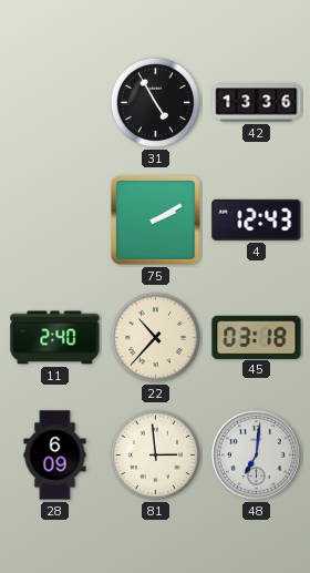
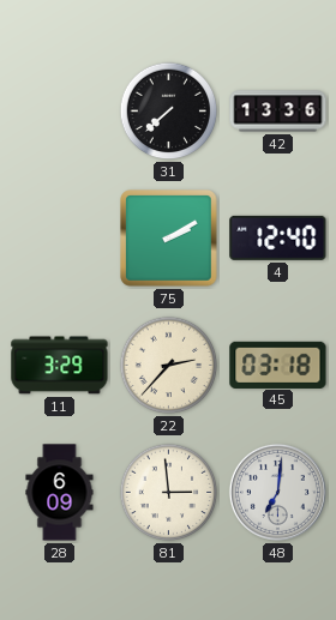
31: 4:55 -> 7:38 (169, 112)
4: 12:43 -> 12:40 (278, 237)
11: 2:40 -> 3:29 (60, 366)
22: 10:37 -> 2:37 (169, 366)
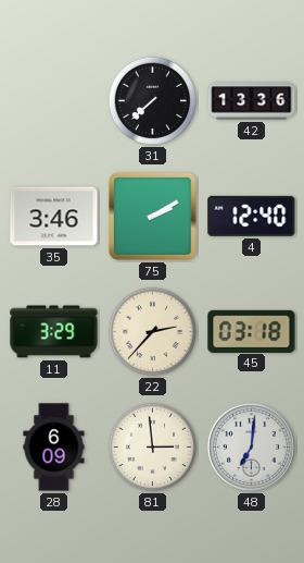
35: none -> 3:46 (54, 217)
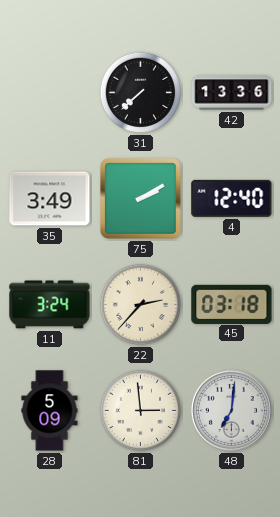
35: 3:46 -> 3:49 (50, 199)
11: 3:29 -> 3:24 (50, 305)
28: 6:09 -> 5:09 (50, 411)
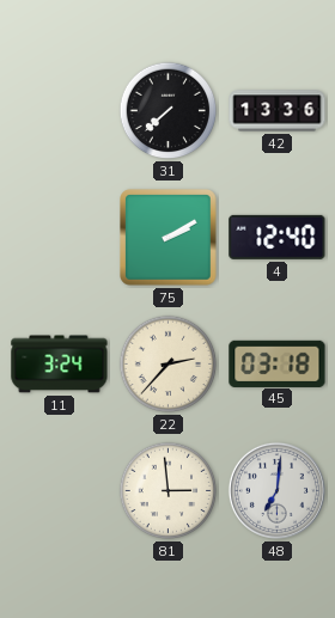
35: 3:49 -> none (50, 199)
28: 5:09 -> none (50, 411)
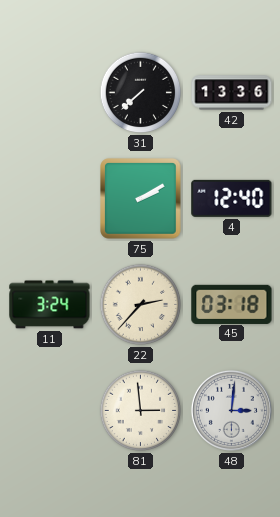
48: 7:01 -> 3:01 (231, 410)
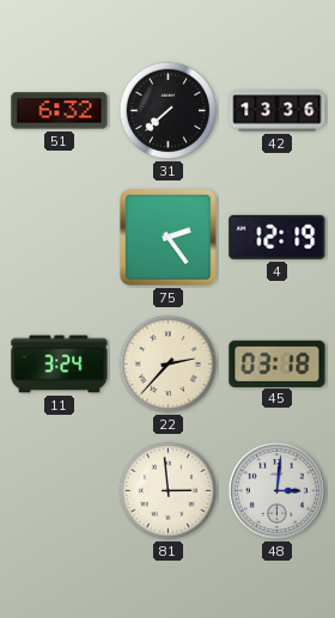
51: none -> 6:32 (60, 111)
75: 2:10 -> 2:24 (169, 238)
4: 12:40 -> 12:19 (278, 237)
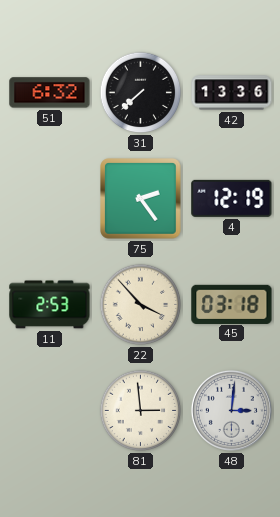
11: 3:24 -> 2:53 (50, 305)
22: 2:37 -> 3:53 (141, 305)
